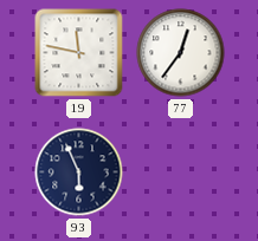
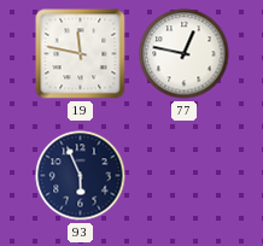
77: 12:36 -> 12:47 (185, 54)
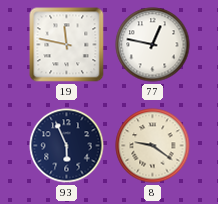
8: none -> 9:21 (153, 146)
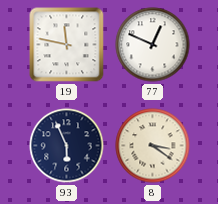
77: 12:47 -> 12:49 (153, 45)
8: 9:21 -> 3:21 (153, 146)
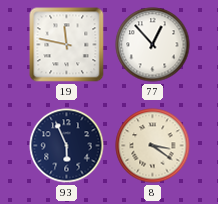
77: 12:49 -> 12:53 (153, 45)
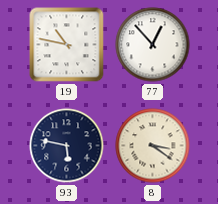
19: 11:47 -> 10:47 (67, 45)
93: 5:56 -> 5:47 (67, 146)
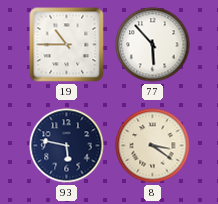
19: 10:47 -> 10:45 (67, 45)
77: 12:53 -> 5:53 (153, 45)
